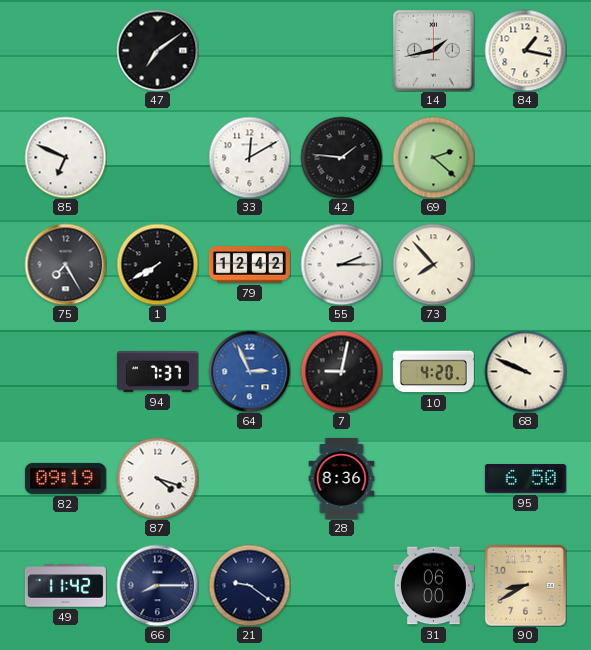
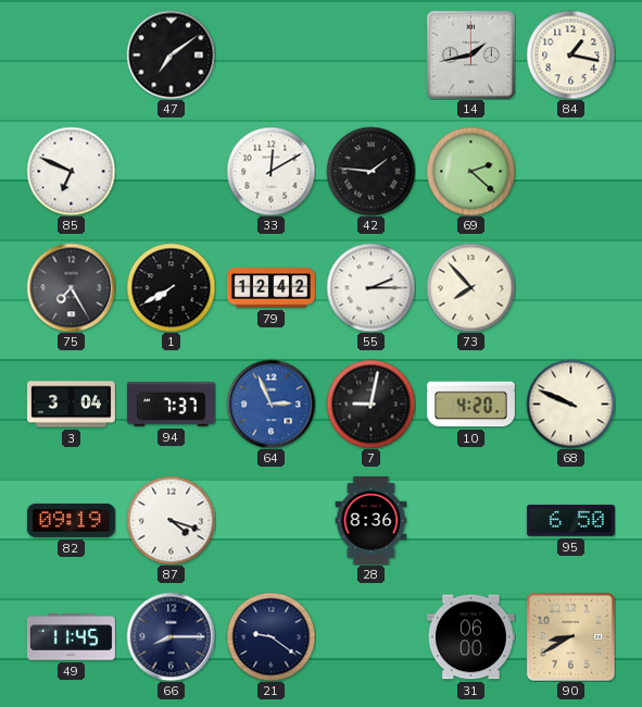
3: none -> 3:04 (71, 405)
49: 11:42 -> 11:45 (71, 637)
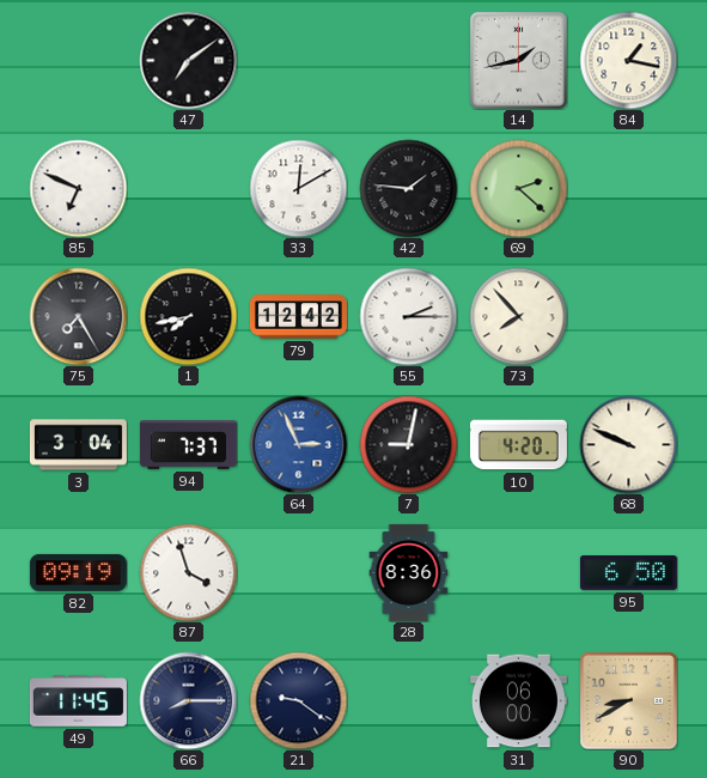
1: 7:40 -> 7:43 (188, 316)
87: 4:18 -> 3:57 (188, 572)
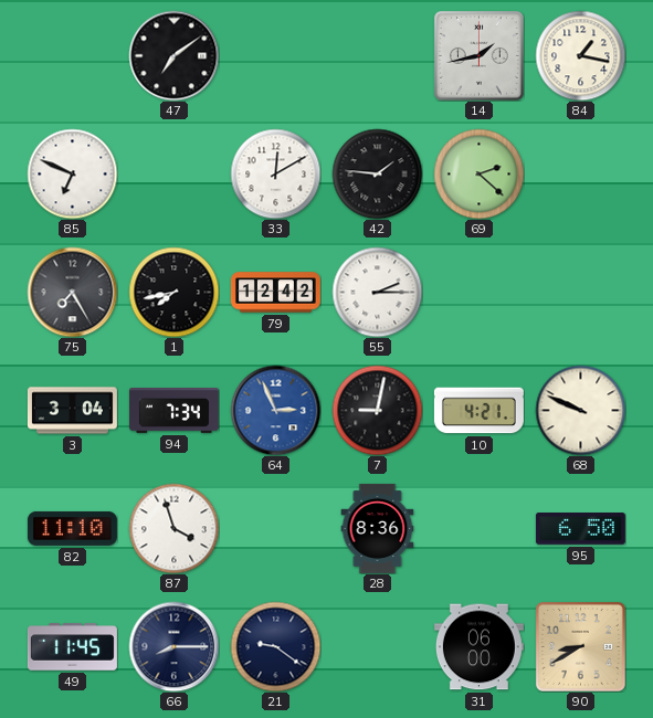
73: 7:53 -> none (518, 316)
94: 7:37 -> 7:34 (173, 411)
10: 4:20 -> 4:21 (478, 411)
82: 09:19 -> 11:10 (72, 528)
